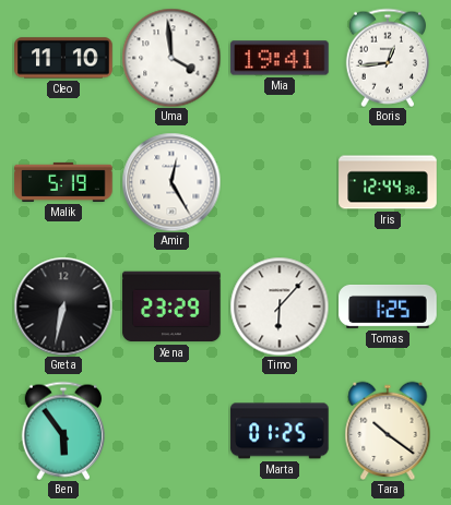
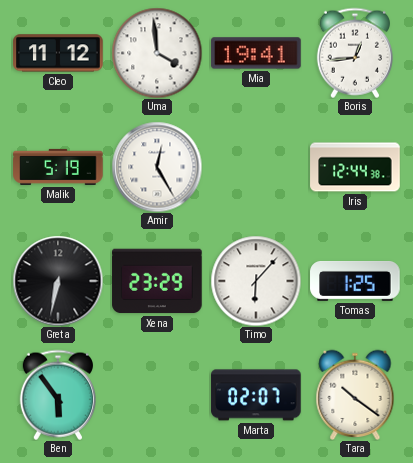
Cleo: 11:10 -> 11:12 (58, 53)
Marta: 01:25 -> 02:07 (256, 395)
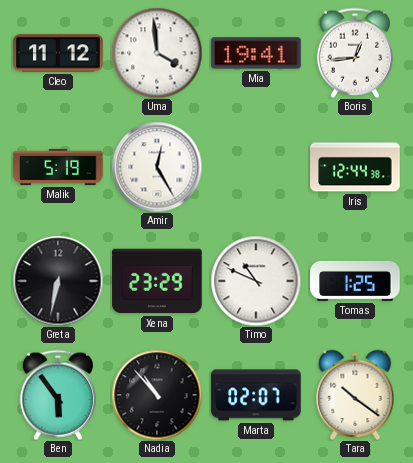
Timo: 6:07 -> 10:49 (256, 281)
Nadia: none -> 10:53 (157, 395)
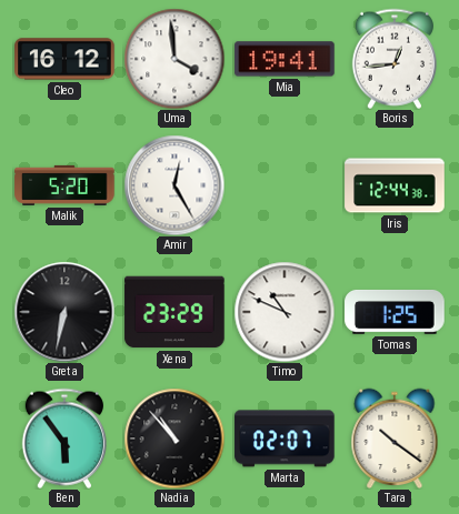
Cleo: 11:12 -> 16:12 (64, 59)
Malik: 5:19 -> 5:20 (64, 185)
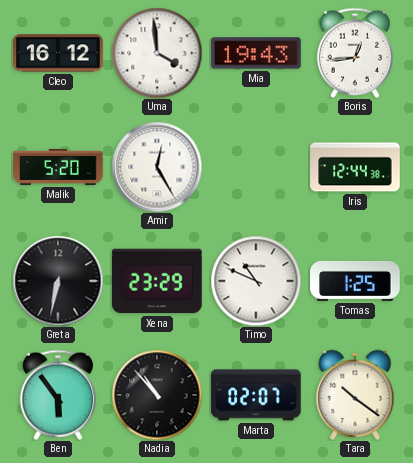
Mia: 19:41 -> 19:43 (256, 53)
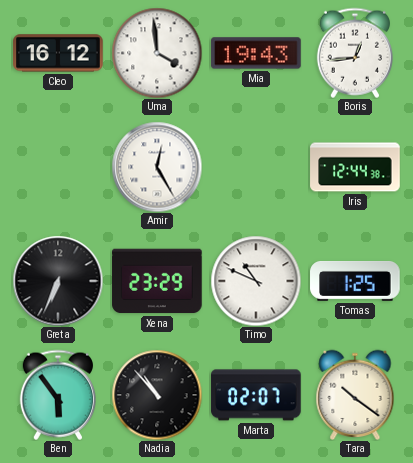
Malik: 5:20 -> none (58, 167)
Greta: 6:32 -> 6:34 (58, 281)
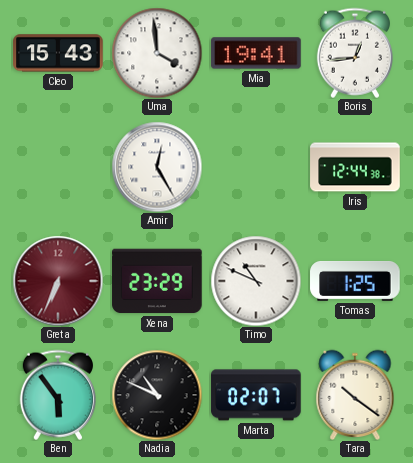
Cleo: 16:12 -> 15:43 (58, 53)
Mia: 19:43 -> 19:41 (256, 53)
Greta dial: black -> burgundy (58, 281)
Nadia: 10:53 -> 10:49 (157, 395)
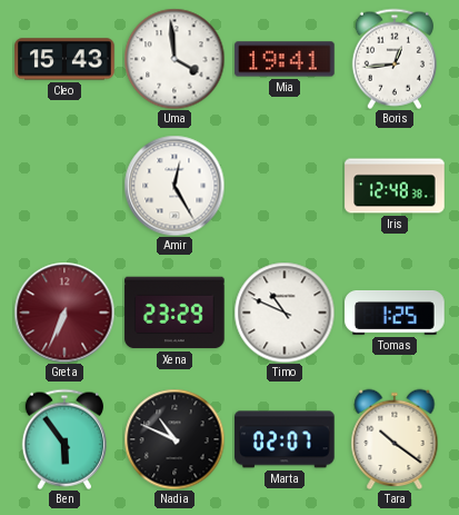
Iris: 12:44 -> 12:48 (395, 186)
